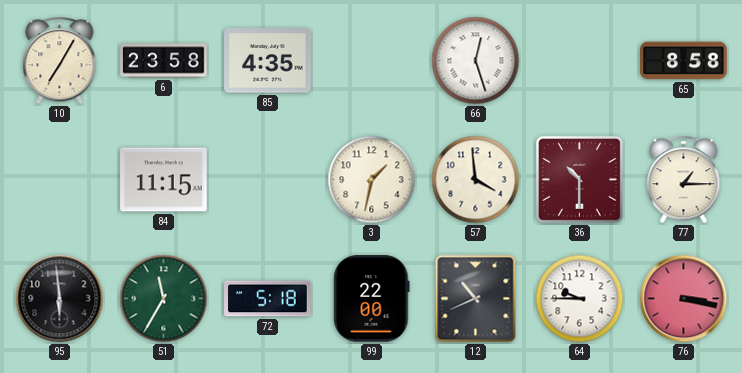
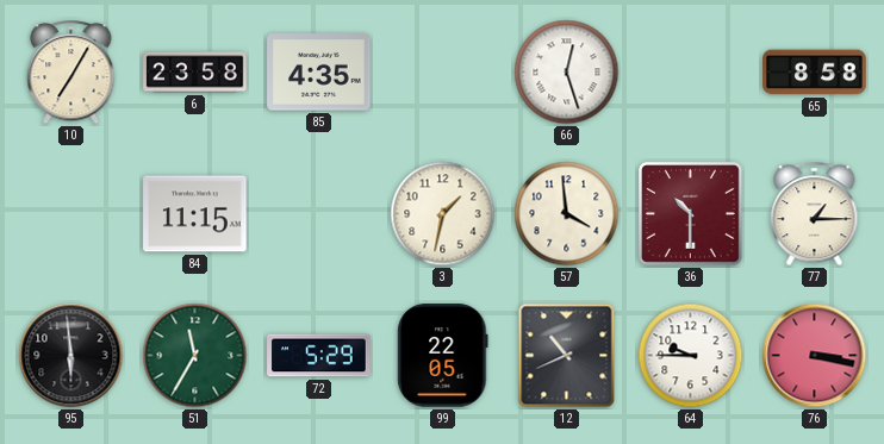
72: 5:18 -> 5:29 (319, 356)
99: 22:00 -> 22:05 (443, 356)
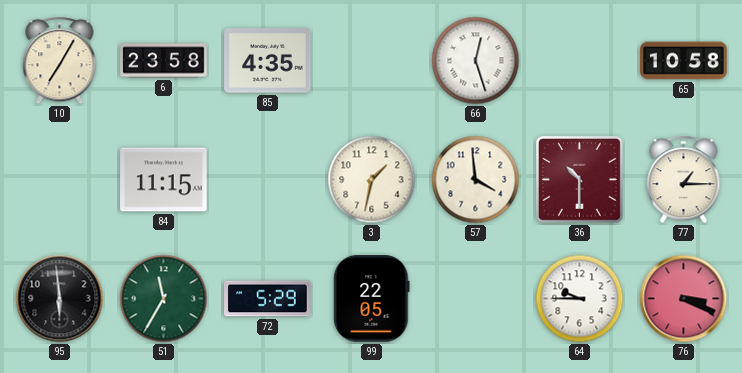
65: 8:58 -> 10:58 (684, 61)
12: 10:41 -> none (567, 356)
76: 3:17 -> 3:19 (684, 299)
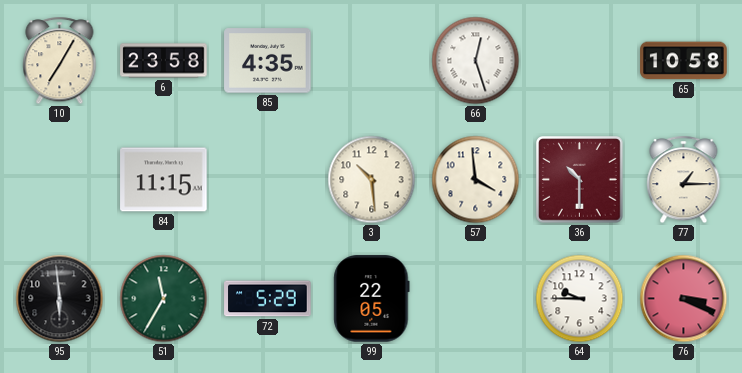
3: 1:32 -> 10:29 (372, 180)
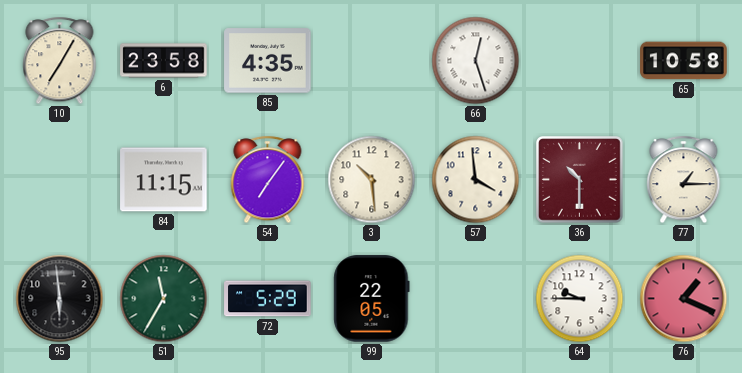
54: none -> 7:06 (268, 180)
76: 3:19 -> 1:19 (684, 299)
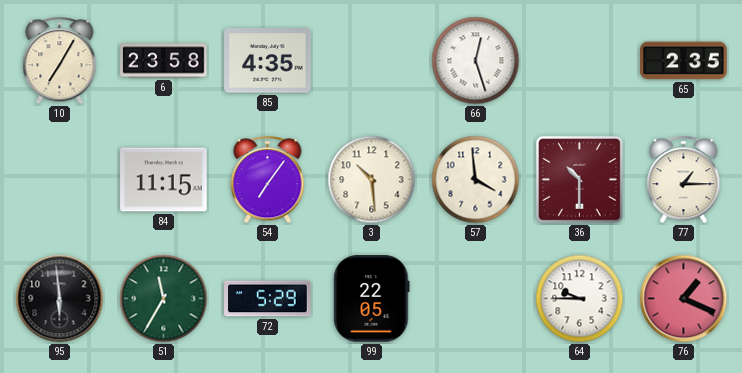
65: 10:58 -> 2:35 (684, 61)
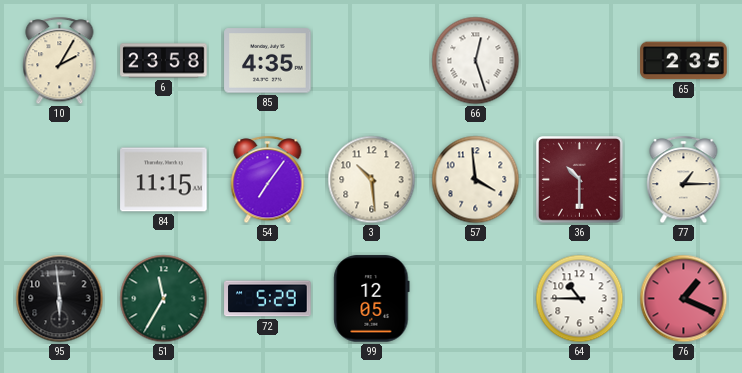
10: 7:05 -> 2:05 (60, 61)
99: 22:05 -> 12:05 (372, 299)
64: 9:45 -> 10:45 (580, 299)
